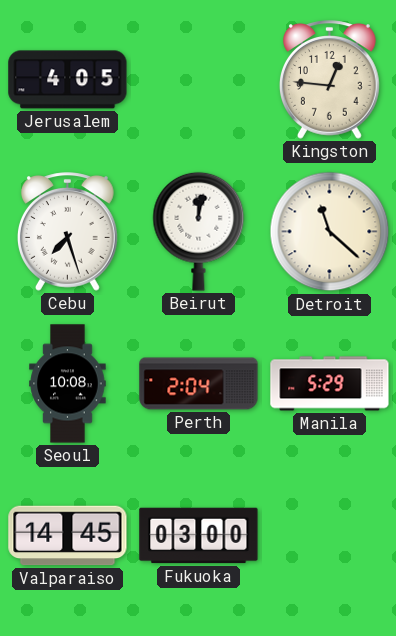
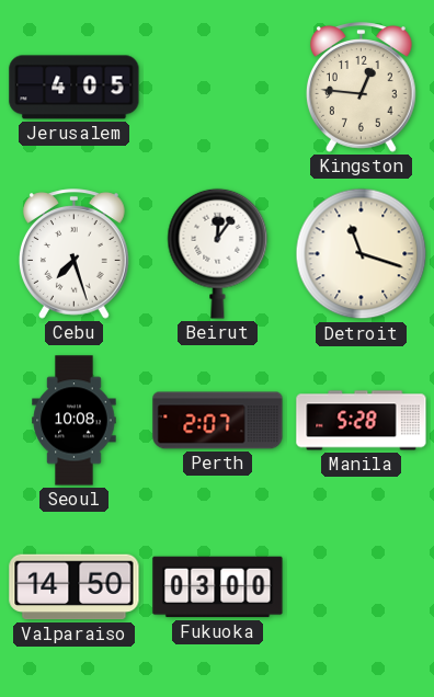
Beirut: 12:02 -> 12:06 (218, 253)
Detroit: 11:22 -> 11:18 (362, 254)
Perth: 2:04 -> 2:07 (218, 421)
Manila: 5:29 -> 5:28 (362, 421)
Valparaiso: 14:45 -> 14:50 (75, 587)
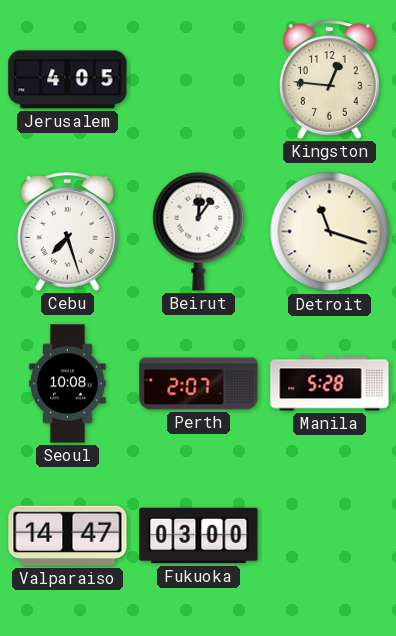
Valparaiso: 14:50 -> 14:47 (68, 536)
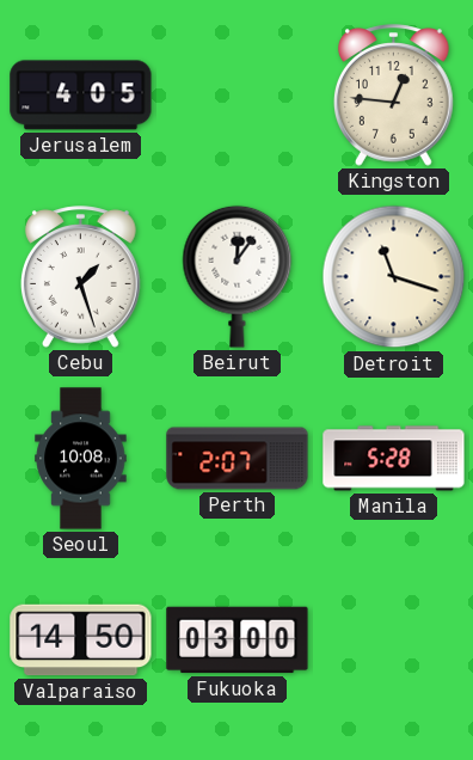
Cebu: 7:27 -> 1:27 (81, 277)
Valparaiso: 14:47 -> 14:50 (81, 641)
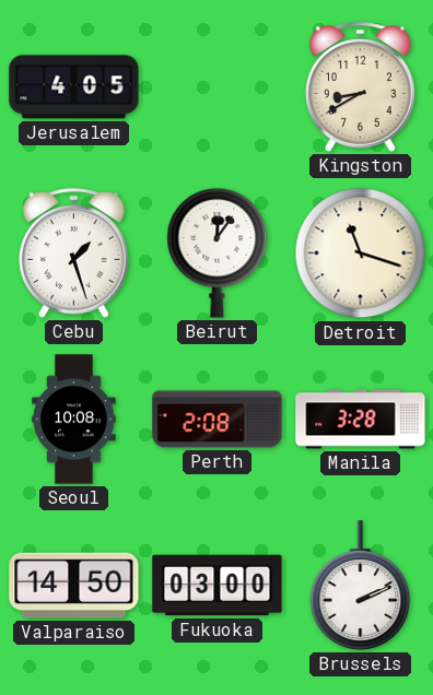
Kingston: 12:46 -> 8:40 (361, 87)
Perth: 2:07 -> 2:08 (218, 420)
Manila: 5:28 -> 3:28 (361, 420)
Brussels: none -> 2:11 (361, 586)
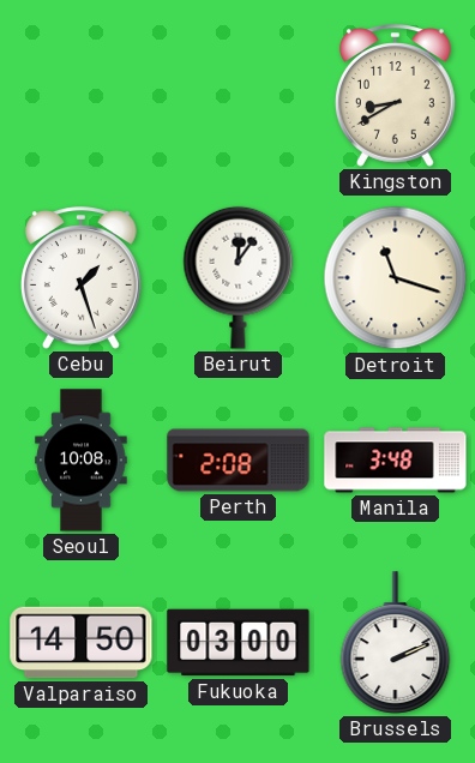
Jerusalem: 4:05 -> none (74, 87)
Manila: 3:28 -> 3:48 (396, 461)
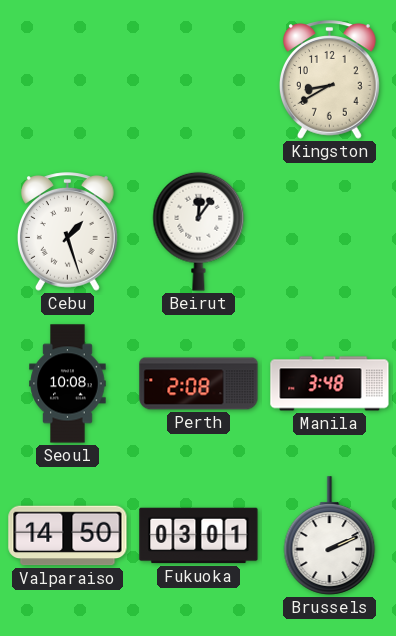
Detroit: 11:18 -> none (396, 278)
Fukuoka: 03:00 -> 03:01 (199, 536)
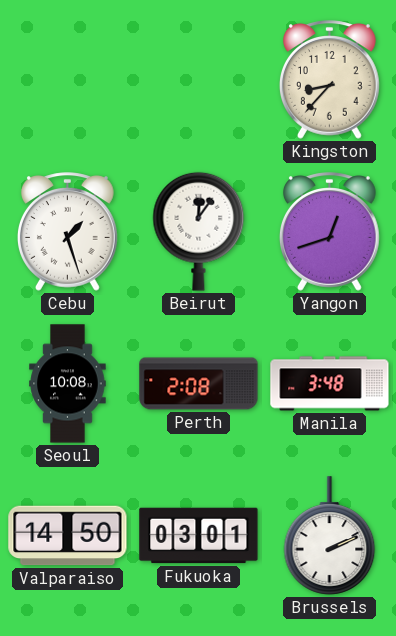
Kingston: 8:40 -> 8:37 (330, 80)
Yangon: none -> 12:42 (330, 232)
